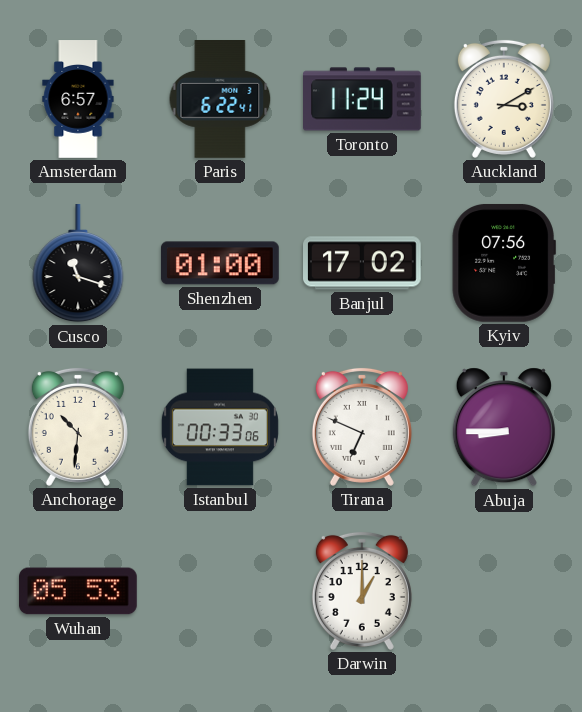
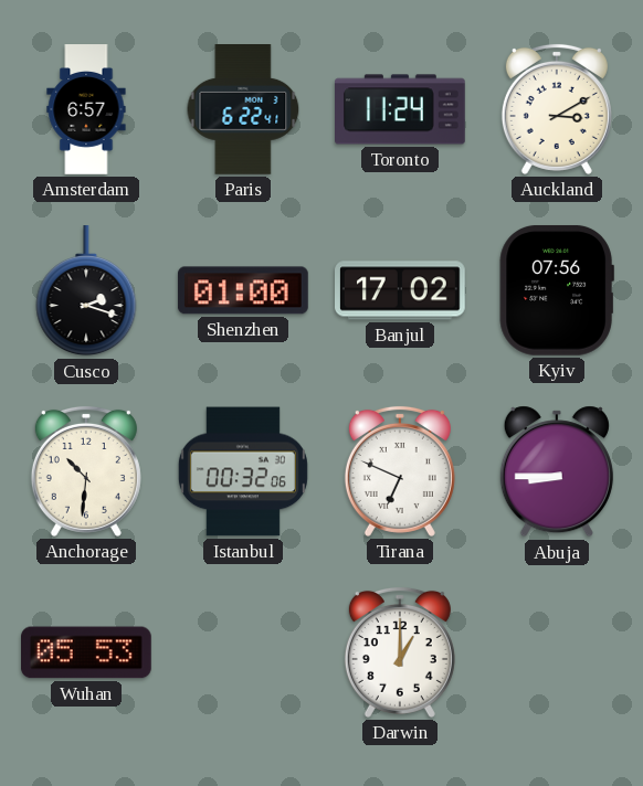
Cusco: 11:18 -> 2:18 (86, 291)
Istanbul: 00:33 -> 00:32 (243, 471)
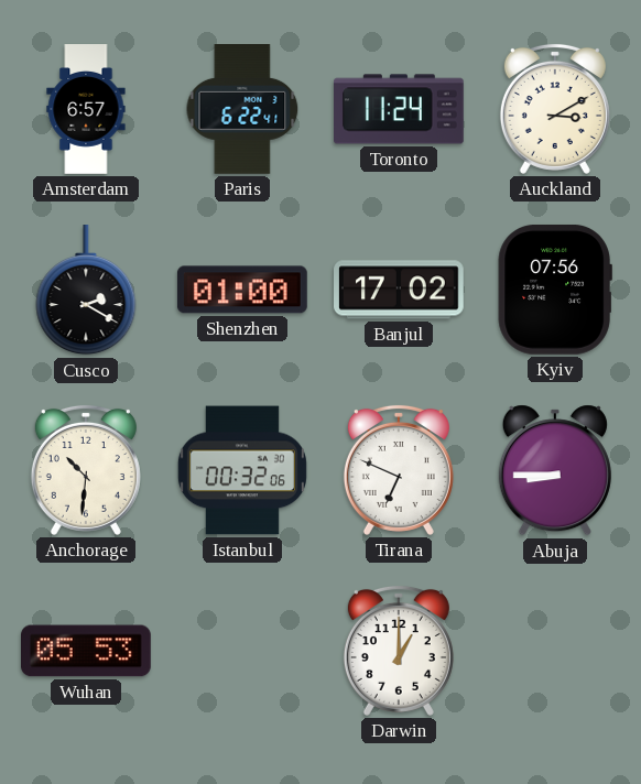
Cusco: 2:18 -> 2:20 (86, 291)
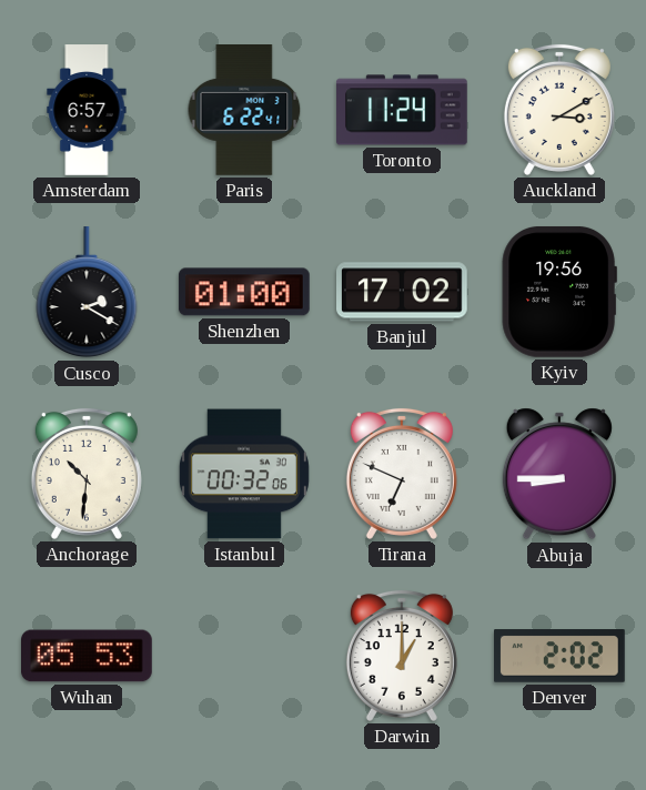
Kyiv: 07:56 -> 19:56 (559, 292)
Denver: none -> 2:02 (561, 656)
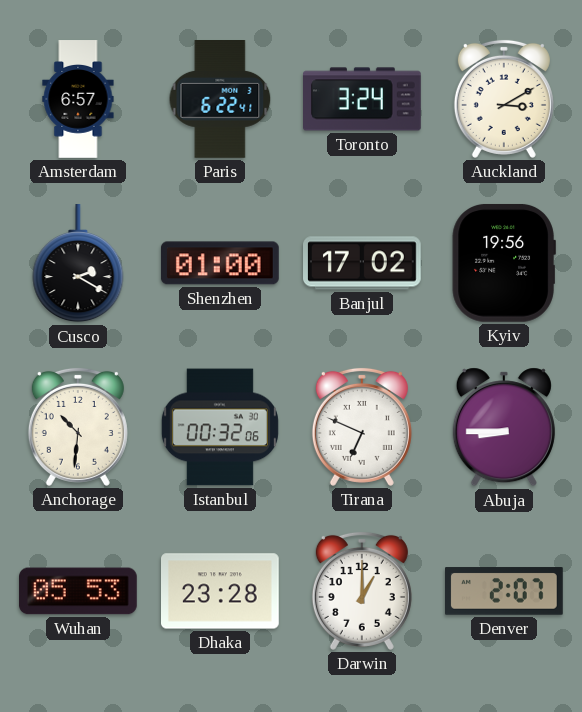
Toronto: 11:24 -> 3:24 (363, 99)
Dhaka: none -> 23:28 (221, 591)
Denver: 2:02 -> 2:07 (505, 591)
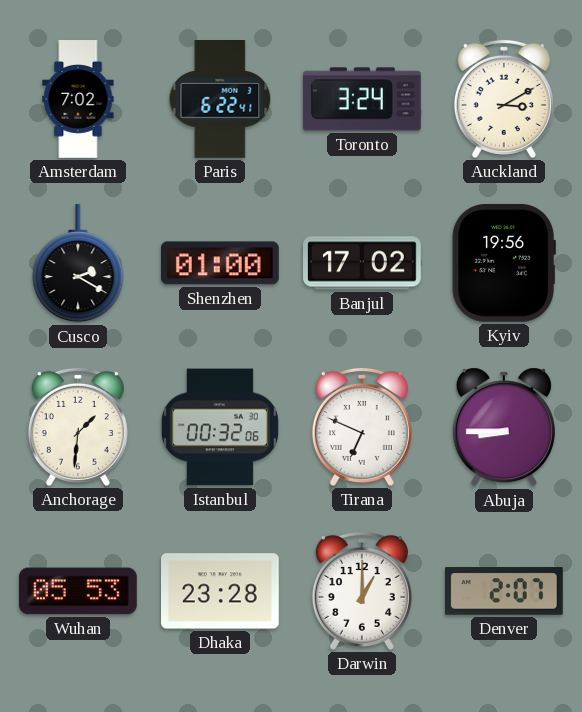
Amsterdam: 6:57 -> 7:02 (78, 99)
Anchorage: 10:31 -> 1:31 (78, 427)
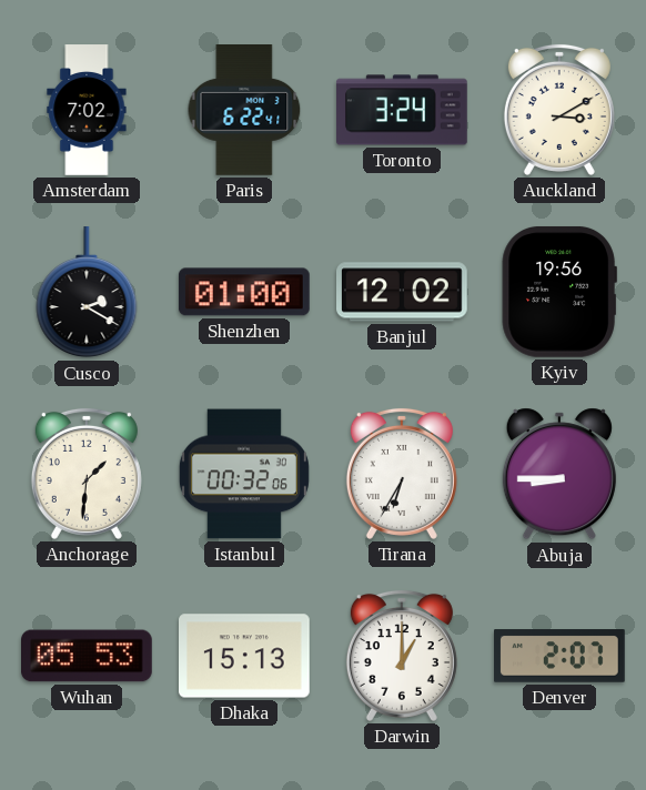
Banjul: 17:02 -> 12:02 (403, 292)
Tirana: 6:49 -> 6:35 (402, 474)
Dhaka: 23:28 -> 15:13 (245, 656)
